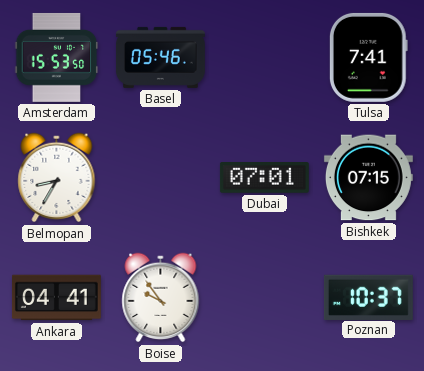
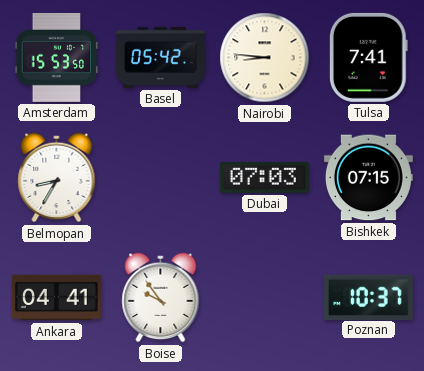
Basel: 05:46 -> 05:42 (160, 57)
Nairobi: none -> 8:46 (265, 58)
Dubai: 07:01 -> 07:03 (264, 178)
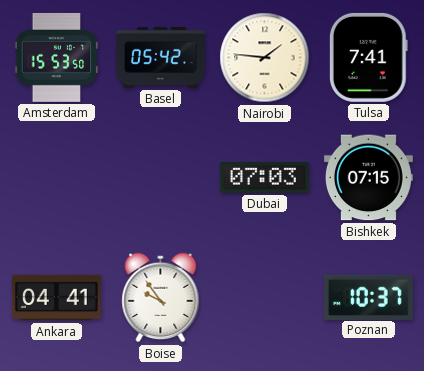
Nairobi: 8:46 -> 1:46 (265, 58)
Belmopan: 8:35 -> none (57, 178)
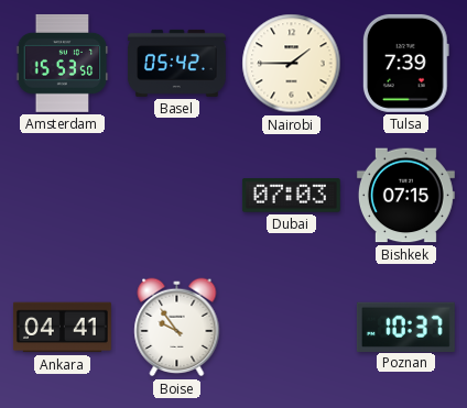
Nairobi: 1:46 -> 1:45 (292, 64)
Tulsa: 7:41 -> 7:39 (405, 63)
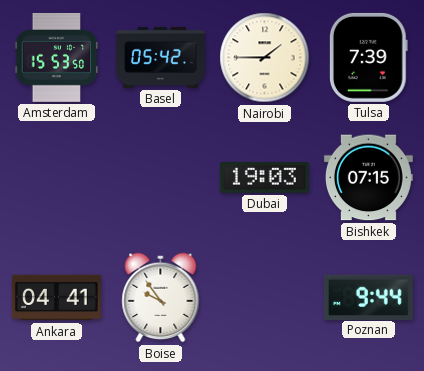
Dubai: 07:03 -> 19:03 (264, 178)
Poznan: 10:37 -> 9:44 (368, 297)
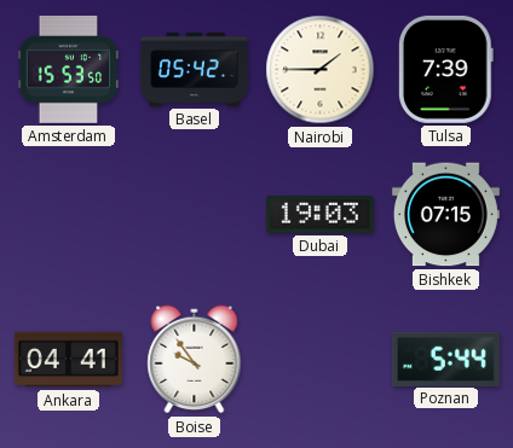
Poznan: 9:44 -> 5:44 (445, 359)
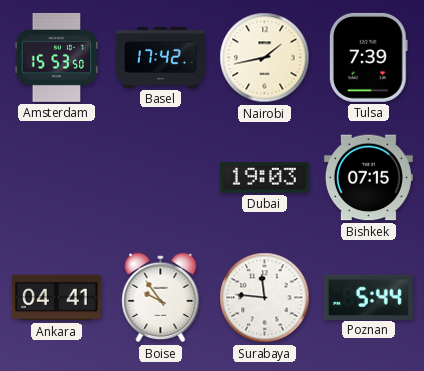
Basel: 05:42 -> 17:42 (160, 57)
Nairobi: 1:45 -> 1:43 (265, 58)
Surabaya: none -> 11:46 (265, 298)
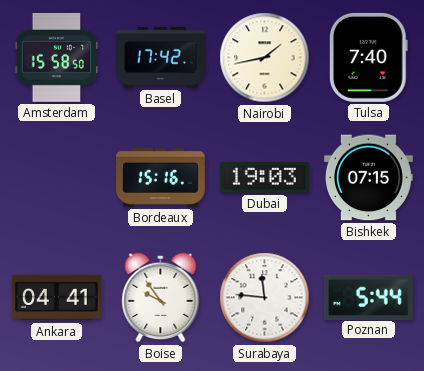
Amsterdam: 15:53 -> 15:58 (57, 57)
Tulsa: 7:39 -> 7:40 (368, 57)
Bordeaux: none -> 15:16 (160, 177)
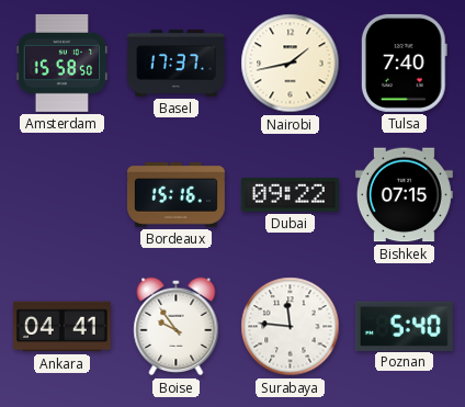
Basel: 17:42 -> 17:37 (175, 63)
Dubai: 19:03 -> 09:22 (290, 195)
Poznan: 5:44 -> 5:40 (404, 326)
